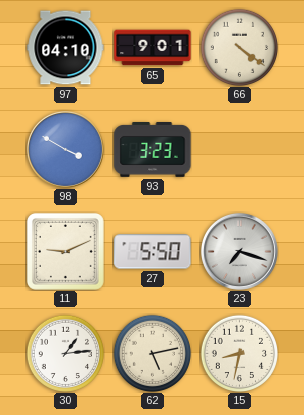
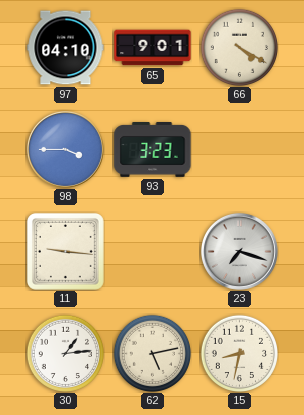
66: 4:21 -> 4:20 (239, 47)
98: 3:50 -> 3:45 (65, 149)
11: 9:11 -> 9:16 (65, 251)
27: 5:50 -> none (153, 252)
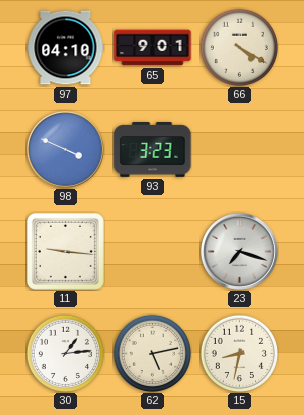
98: 3:45 -> 3:49 (65, 149)
